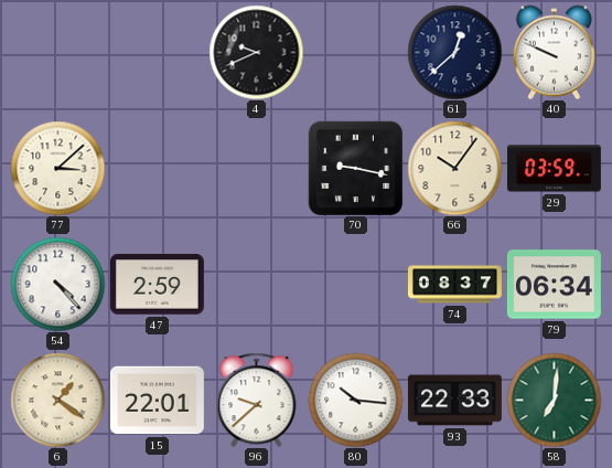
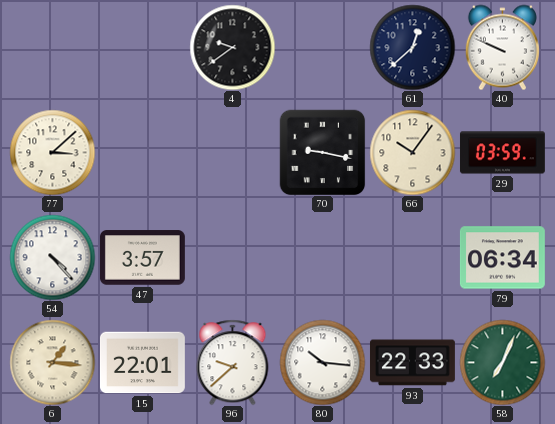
4: 9:41 -> 9:39 (232, 47)
47: 2:59 -> 3:57 (142, 258)
74: 08:37 -> none (454, 285)
6: 1:21 -> 1:16 (52, 362)
58: 7:01 -> 7:04 (502, 362)
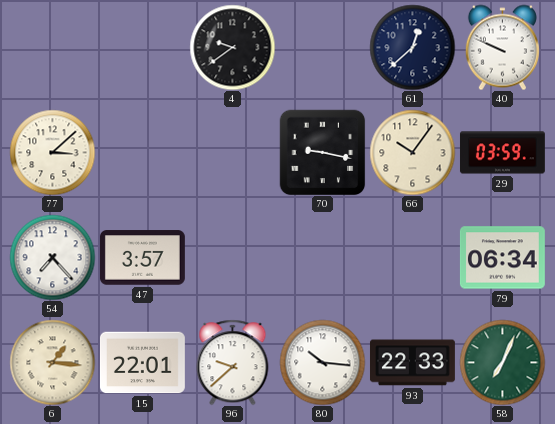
54: 4:23 -> 7:23 (52, 257)
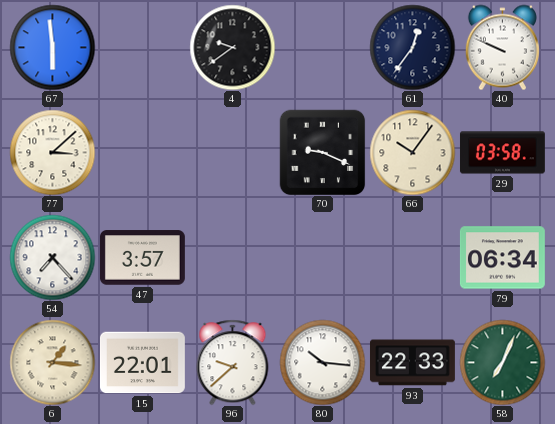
67: none -> 5:59 (52, 47)
61: 12:38 -> 12:36 (412, 47)
70: 9:17 -> 9:19 (322, 152)
29: 03:59 -> 03:58 (502, 153)
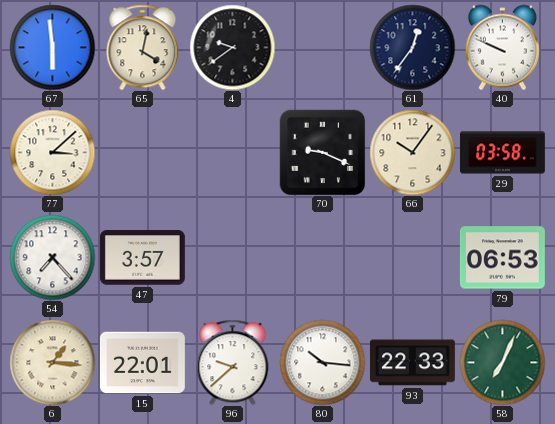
65: none -> 4:02 (143, 47)
79: 06:34 -> 06:53 (502, 258)
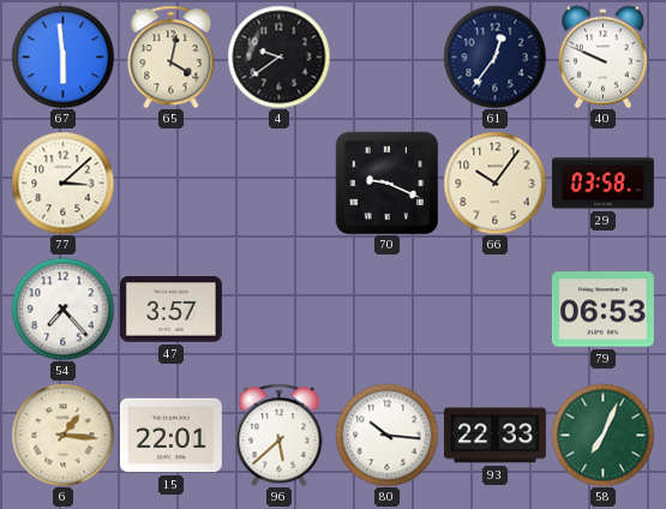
96: 9:38 -> 5:38 (280, 435)
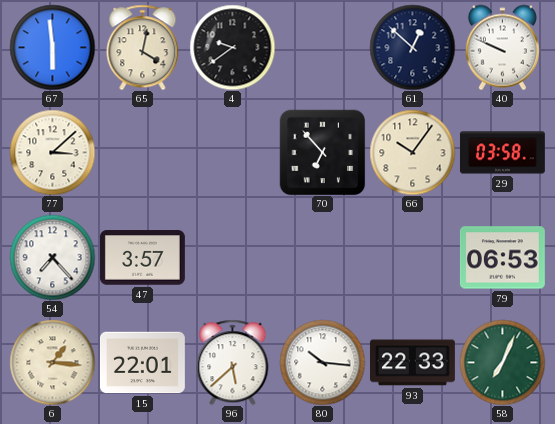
61: 12:36 -> 12:52 (412, 47)
70: 9:19 -> 6:53 (322, 152)
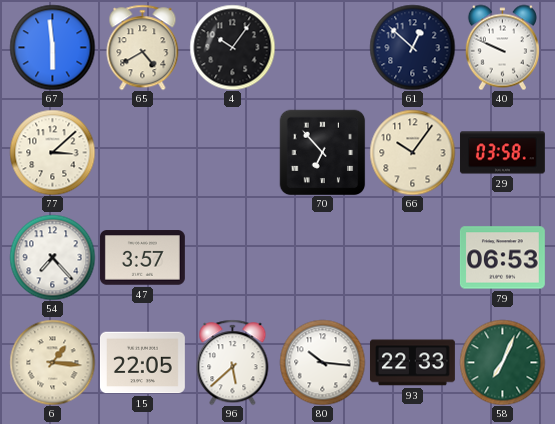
65: 4:02 -> 4:40 (143, 47)
4: 9:39 -> 10:06 (232, 47)
15: 22:01 -> 22:05 (142, 363)
